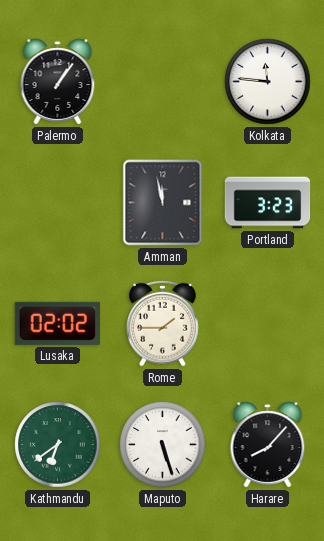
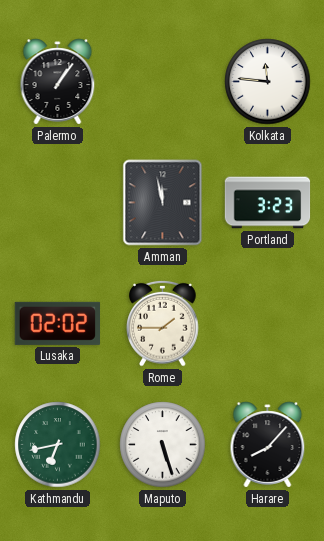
Kathmandu: 6:39 -> 6:43 (58, 445)
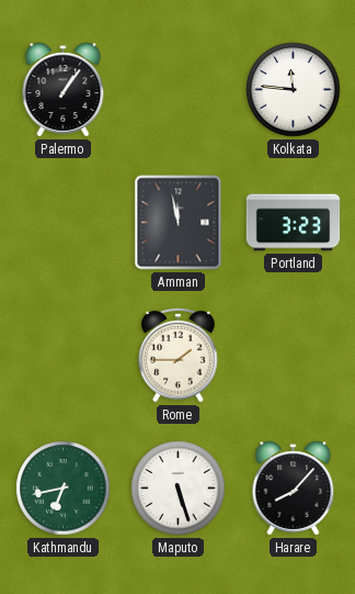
Lusaka: 02:02 -> none (57, 323)
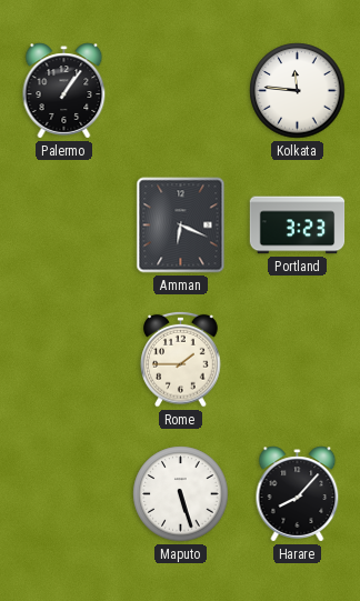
Amman: 11:58 -> 6:19 (181, 226)
Kathmandu: 6:43 -> none (64, 489)
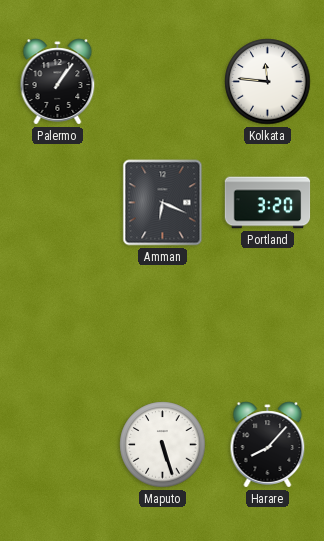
Portland: 3:23 -> 3:20 (268, 203)
Rome: 1:45 -> none (181, 359)
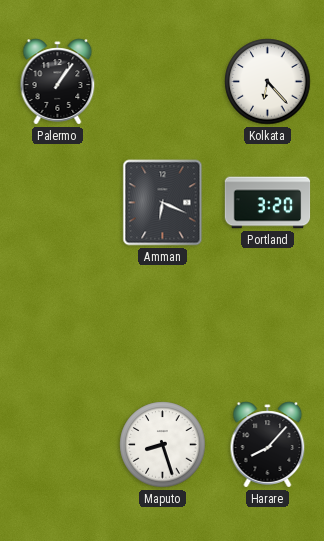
Kolkata: 11:46 -> 6:23 (268, 82)
Maputo: 5:27 -> 8:27 (163, 445)
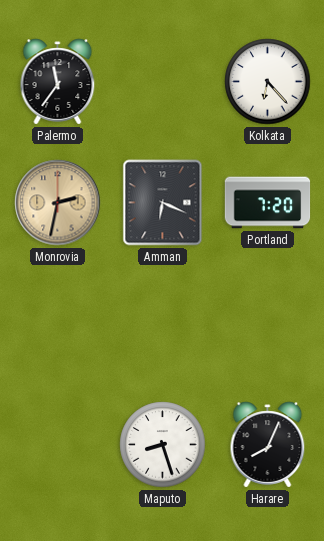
Palermo: 1:06 -> 11:36 (58, 82)
Monrovia: none -> 2:32 (58, 203)
Portland: 3:20 -> 7:20 (268, 203)
Harare: 8:07 -> 8:04 (268, 445)
